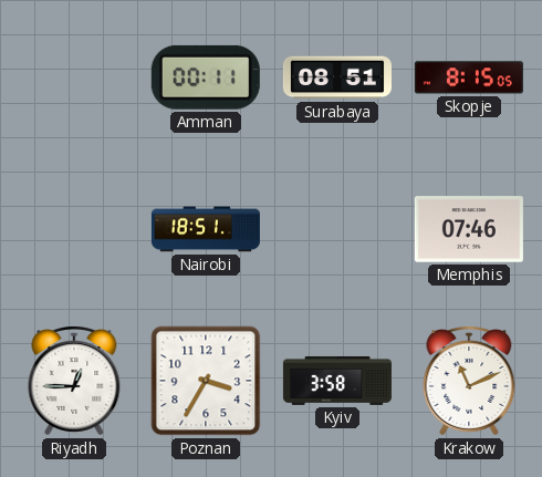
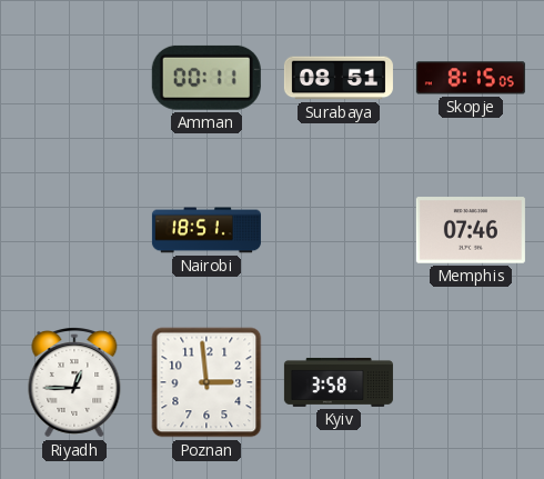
Poznan: 3:35 -> 2:59 (206, 382)
Krakow: 11:11 -> none (469, 382)
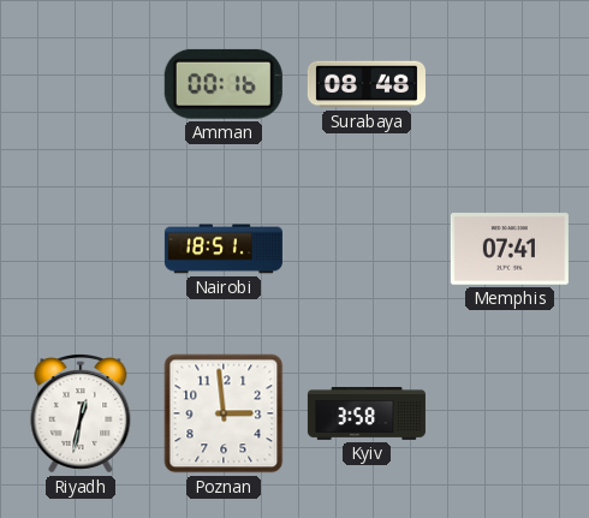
Amman: 00:11 -> 00:16 (224, 84)
Surabaya: 08:51 -> 08:48 (367, 84)
Skopje: 8:15 -> none (471, 78)
Memphis: 07:46 -> 07:41 (510, 249)
Riyadh: 12:45 -> 12:32 (81, 415)
